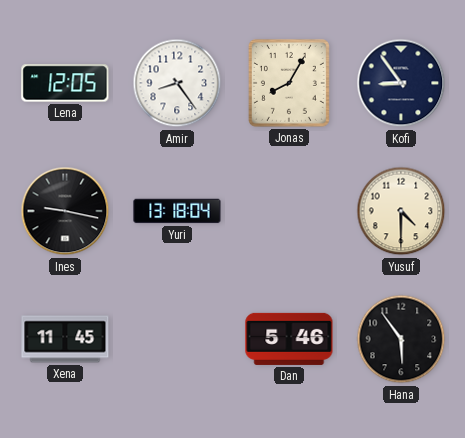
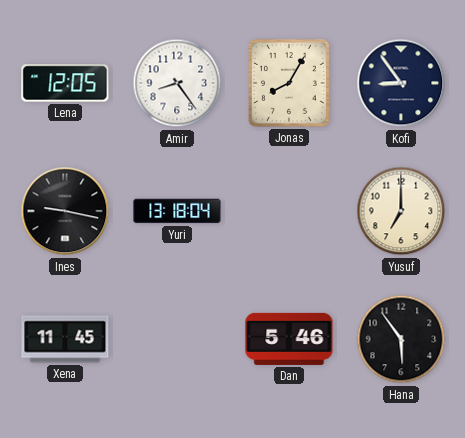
Yusuf: 4:30 -> 7:00 (401, 211)
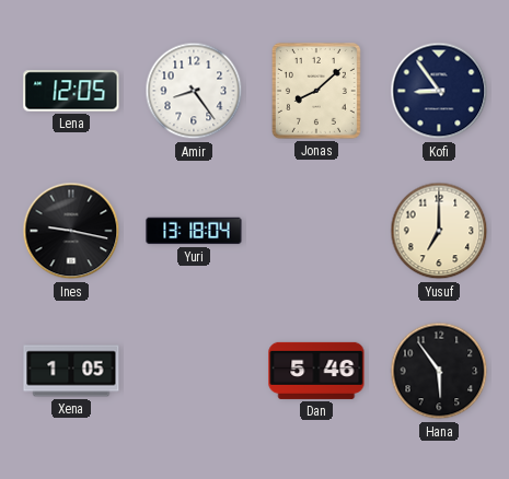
Jonas: 8:05 -> 8:08 (316, 91)
Xena: 11:45 -> 1:05 (71, 371)
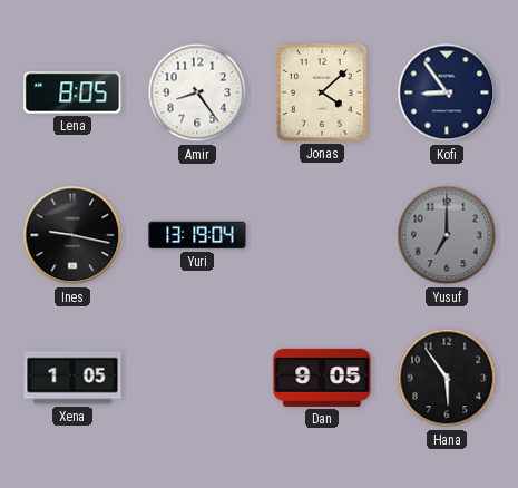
Lena: 12:05 -> 8:05 (72, 92)
Jonas: 8:08 -> 4:08 (322, 92)
Yuri: 13:18 -> 13:19 (197, 235)
Yusuf dial: cream -> grey (447, 235)
Dan: 5:46 -> 9:05 (322, 378)
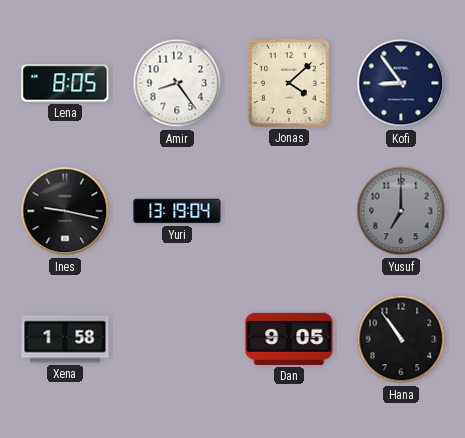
Xena: 1:05 -> 1:58 (65, 339)
Hana: 5:54 -> 10:54 (401, 339)
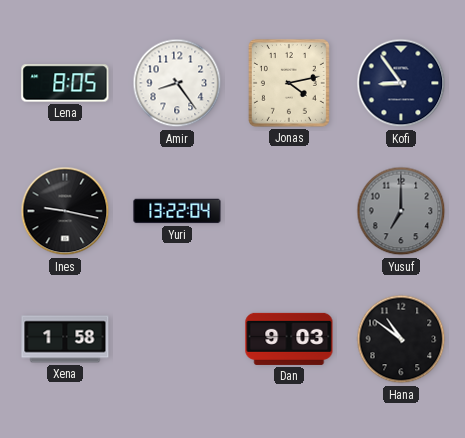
Jonas: 4:08 -> 4:13 (289, 83)
Yuri: 13:19 -> 13:22 (177, 211)
Dan: 9:05 -> 9:03 (289, 339)
Hana: 10:54 -> 10:51 (401, 339)
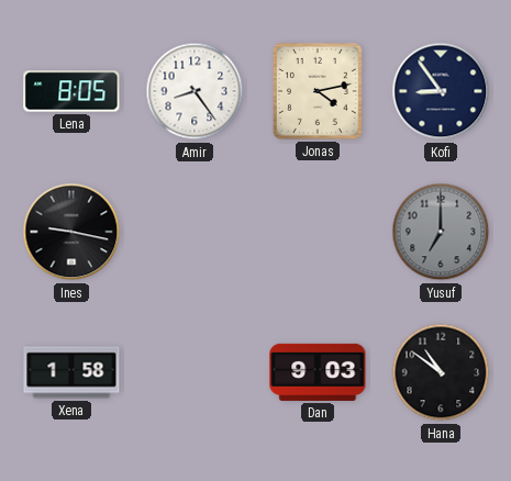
Yuri: 13:22 -> none (177, 211)
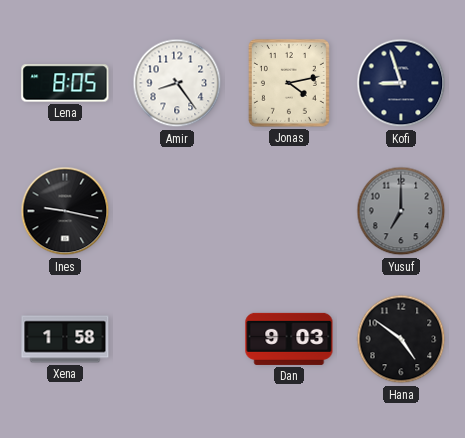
Kofi: 8:54 -> 8:57 (401, 83)
Hana: 10:51 -> 4:51 (401, 339)
